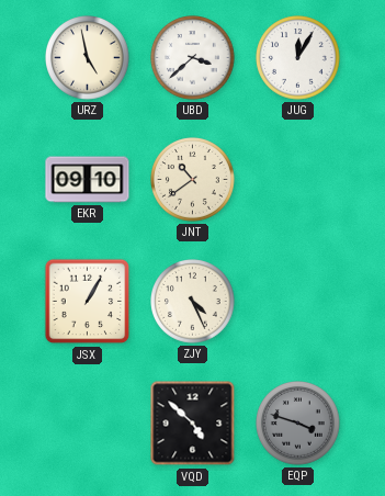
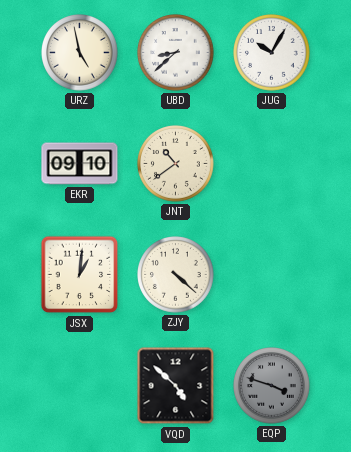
UBD: 3:38 -> 8:38 (176, 53)
JUG: 12:05 -> 10:05 (272, 53)
JSX: 1:05 -> 1:01 (80, 275)
ZJY: 4:26 -> 4:22 (176, 275)
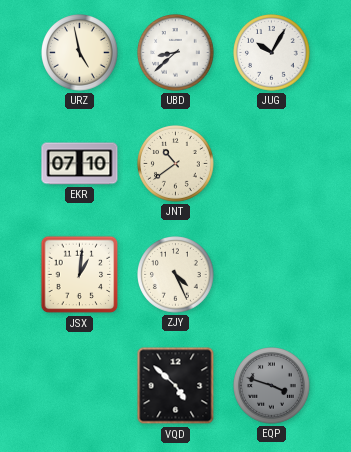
EKR: 09:10 -> 07:10 (80, 164)
ZJY: 4:22 -> 4:26 (176, 275)
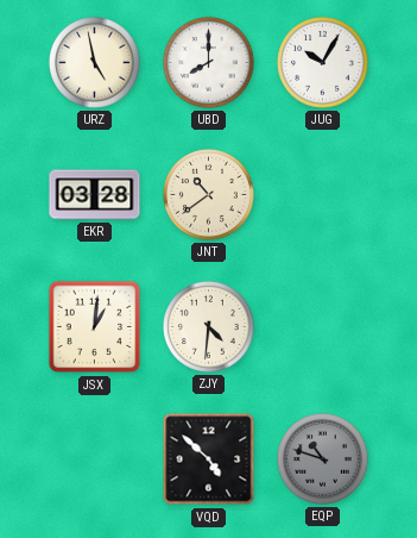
UBD: 8:38 -> 8:00 (209, 63)
EKR: 07:10 -> 03:28 (95, 195)
ZJY: 4:26 -> 4:31 (209, 327)
EQP: 3:48 -> 10:48 (323, 459)
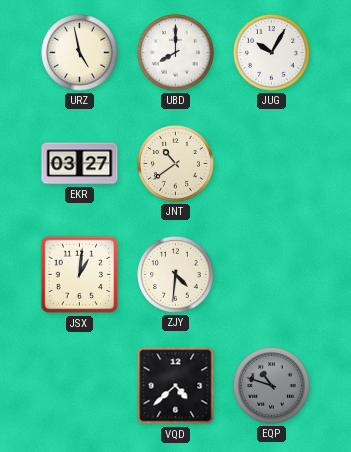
EKR: 03:28 -> 03:27 (80, 164)
VQD: 4:52 -> 4:38 (176, 386)
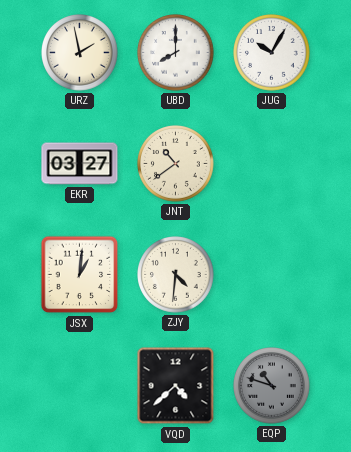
URZ: 4:58 -> 1:58 (80, 53)
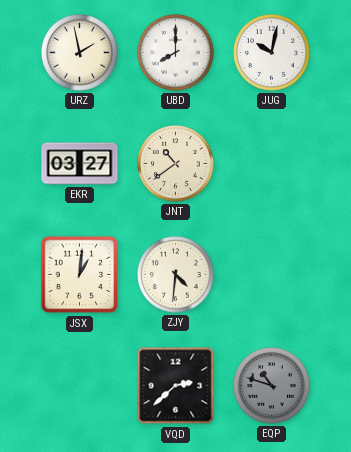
JUG: 10:05 -> 10:02 (272, 53)
VQD: 4:38 -> 2:38 (176, 386)
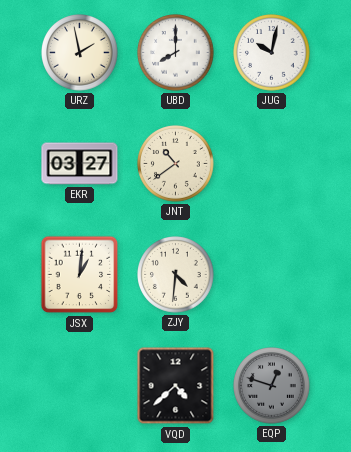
VQD: 2:38 -> 4:38 (176, 386)
EQP: 10:48 -> 12:48 (272, 386)
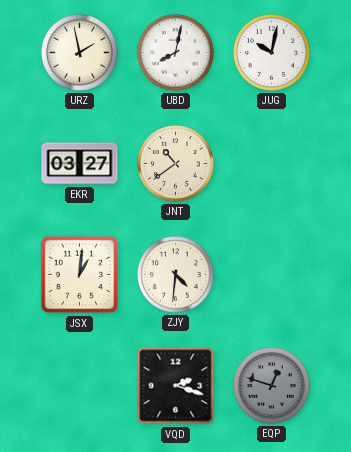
UBD: 8:00 -> 8:02 (176, 53)
VQD: 4:38 -> 2:18 (176, 386)
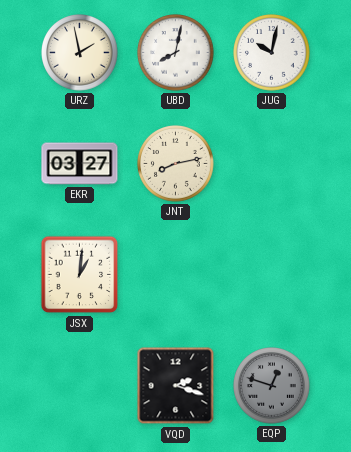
JNT: 10:39 -> 8:13 (176, 164)
ZJY: 4:31 -> none (176, 275)
